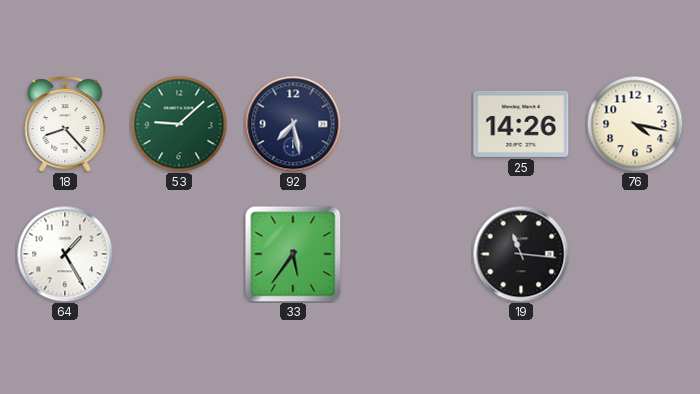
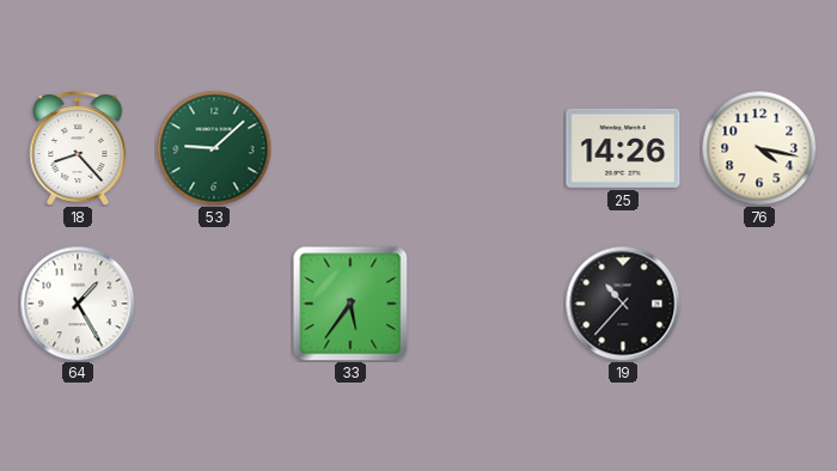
92: 7:28 -> none (293, 124)
19: 11:16 -> 10:37 (623, 304)
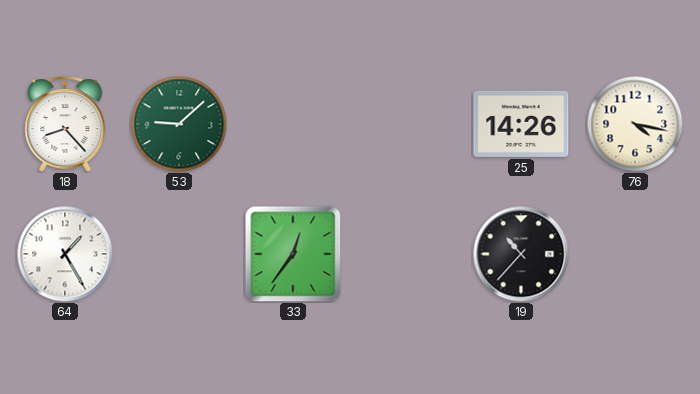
33: 5:36 -> 12:36 (293, 254)
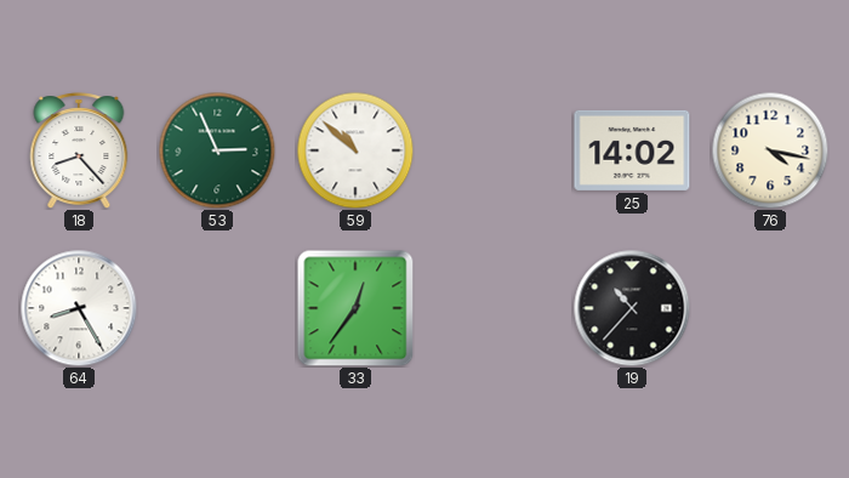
53: 9:08 -> 2:56 (217, 150)
59: none -> 10:52 (355, 150)
25: 14:26 -> 14:02 (632, 150)
64: 1:25 -> 8:25 (79, 308)
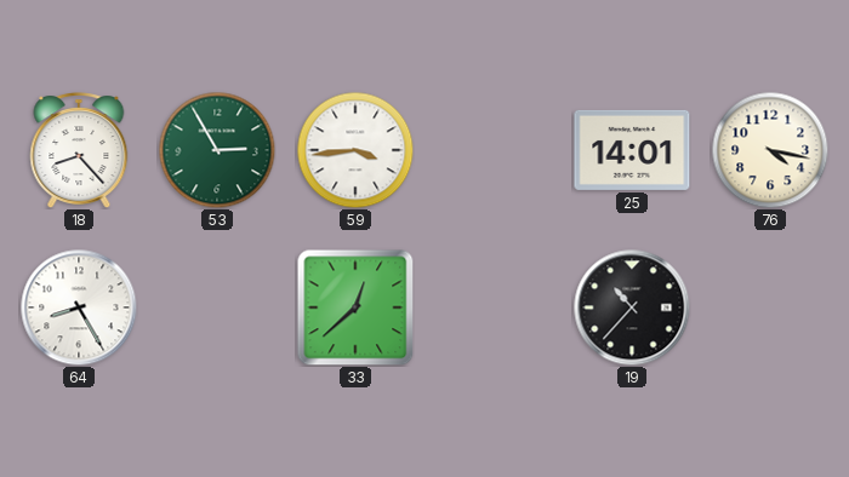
53: 2:56 -> 2:55 (217, 150)
59: 10:52 -> 3:44 (355, 150)
25: 14:02 -> 14:01 (632, 150)
33: 12:36 -> 12:38 (355, 308)
